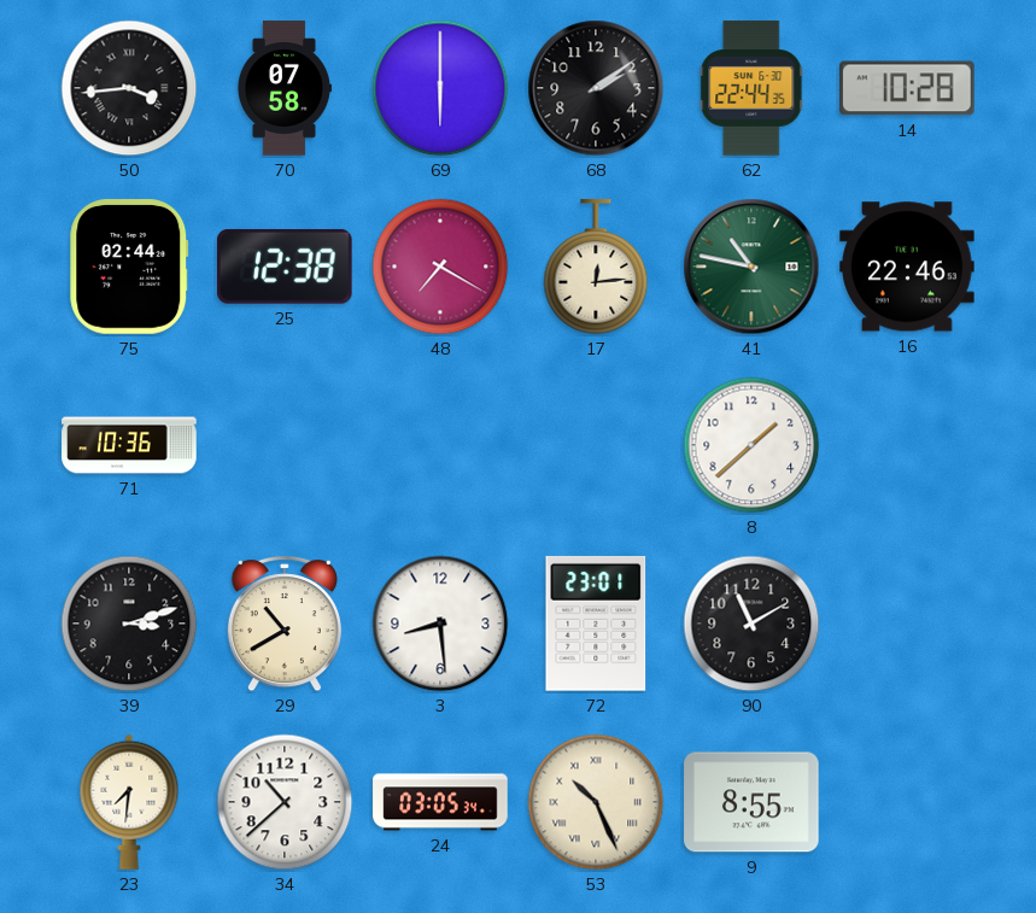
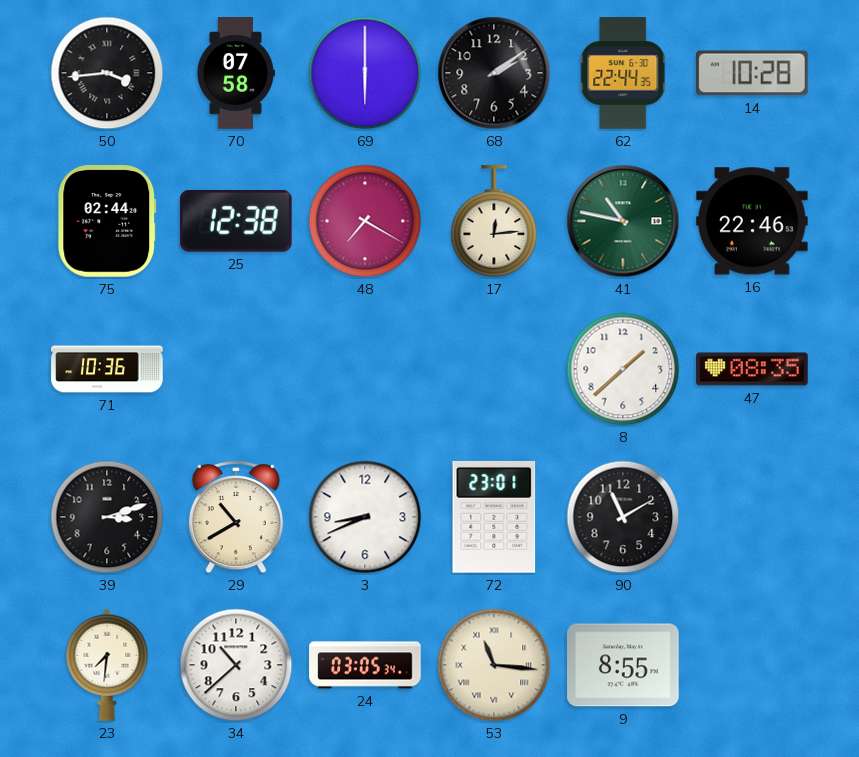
47: none -> 08:35 (752, 369)
3: 8:29 -> 8:41 (365, 517)
53: 10:26 -> 11:16 (494, 665)
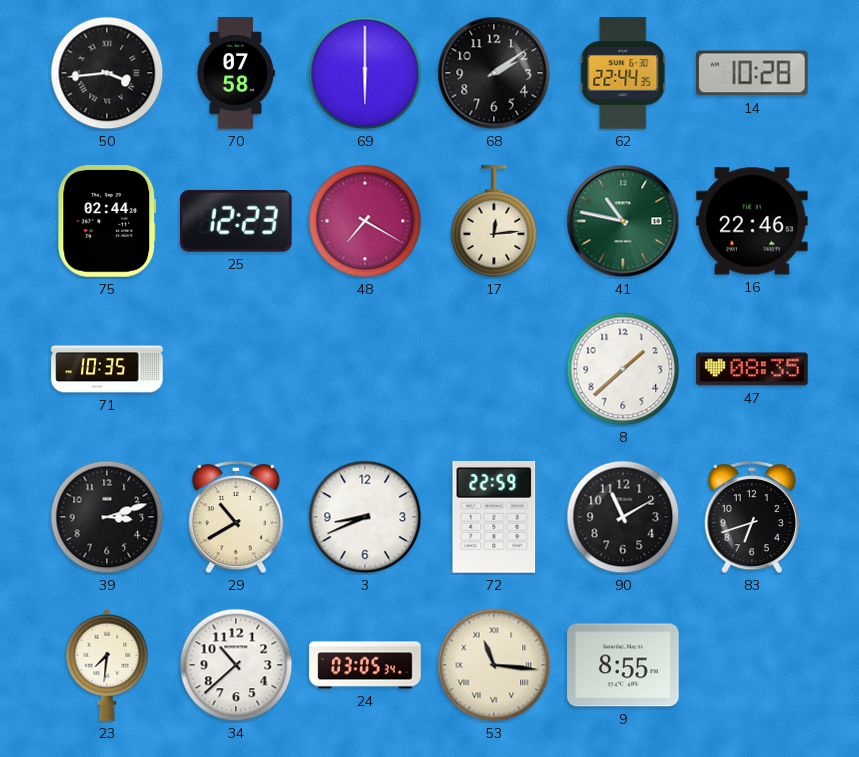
25: 12:38 -> 12:23 (236, 221)
71: 10:36 -> 10:35 (107, 369)
72: 23:01 -> 22:59 (494, 517)
83: none -> 6:42 (752, 518)
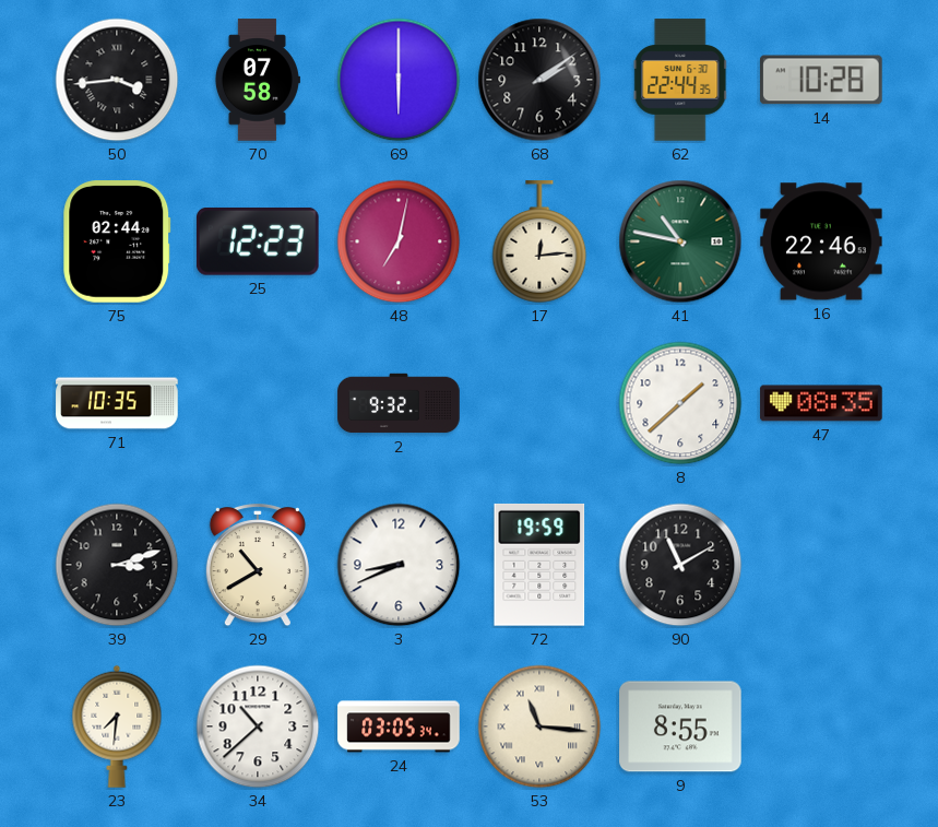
48: 7:20 -> 7:02 (399, 241)
2: none -> 9:32 (399, 403)
72: 22:59 -> 19:59 (539, 565)
83: 6:42 -> none (752, 518)
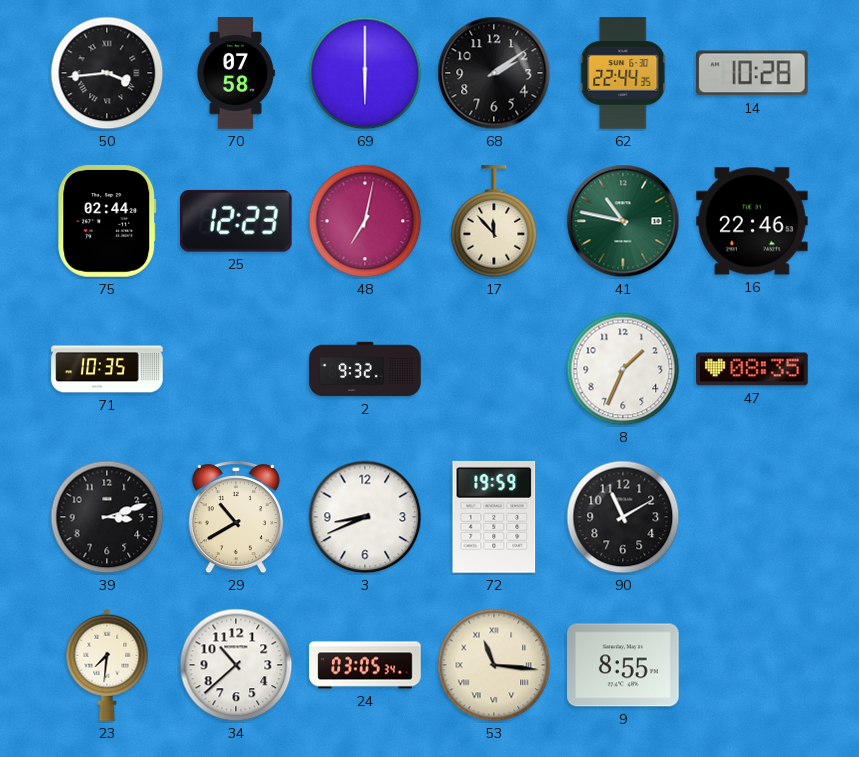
17: 12:14 -> 11:53 (494, 222)
8: 1:38 -> 1:34 (623, 369)
